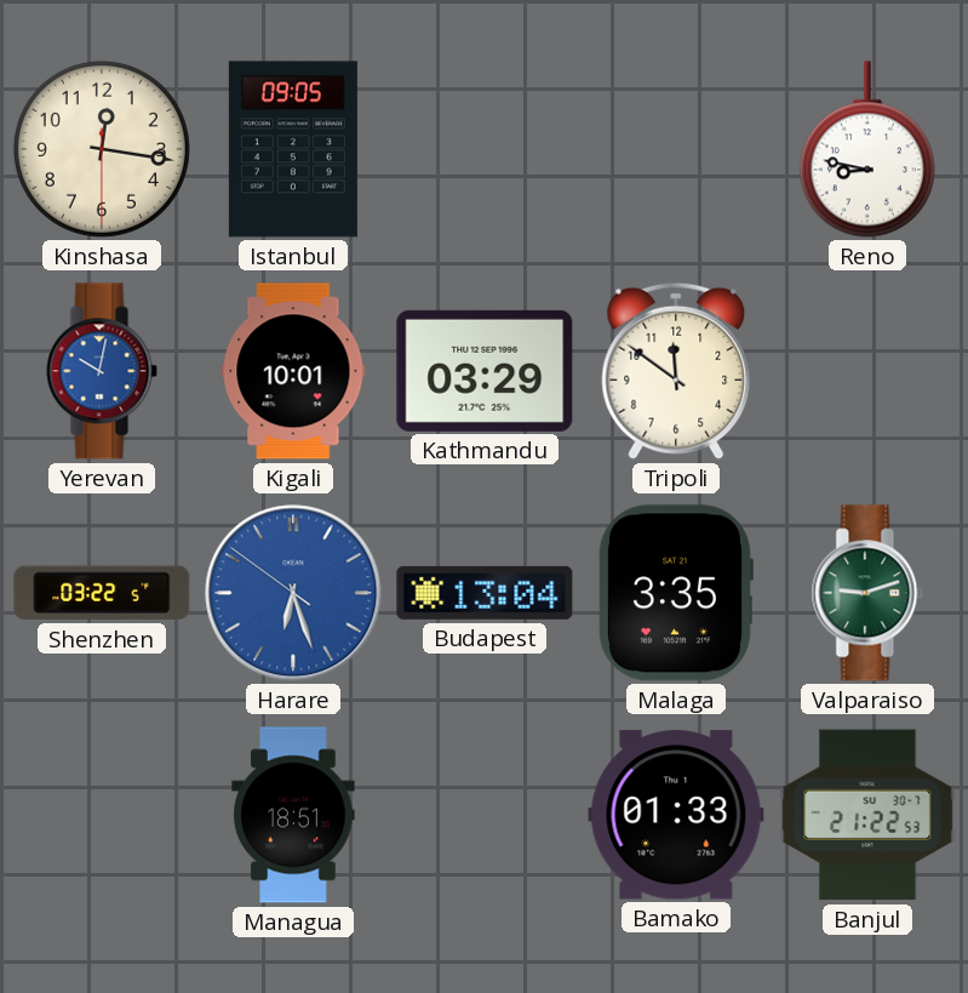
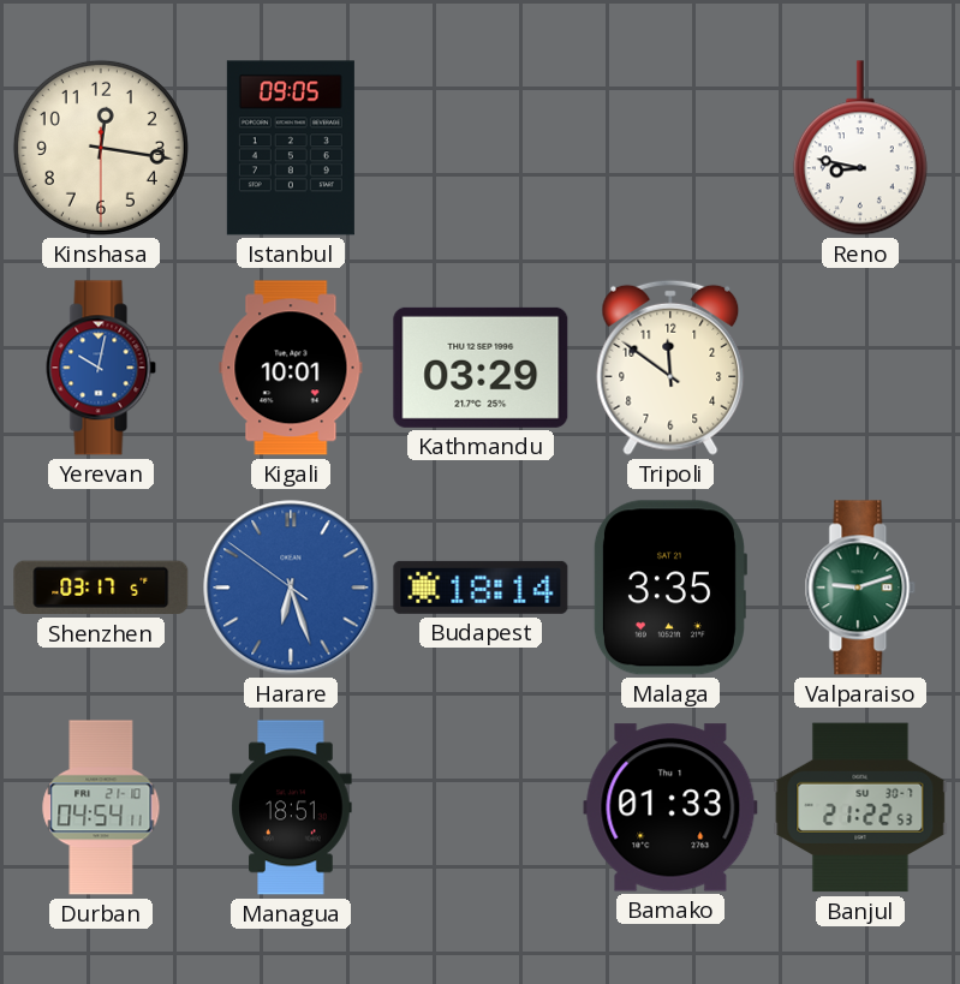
Shenzhen: 03:22 -> 03:17 (101, 588)
Budapest: 13:04 -> 18:14 (481, 588)
Durban: none -> 04:54 (101, 807)
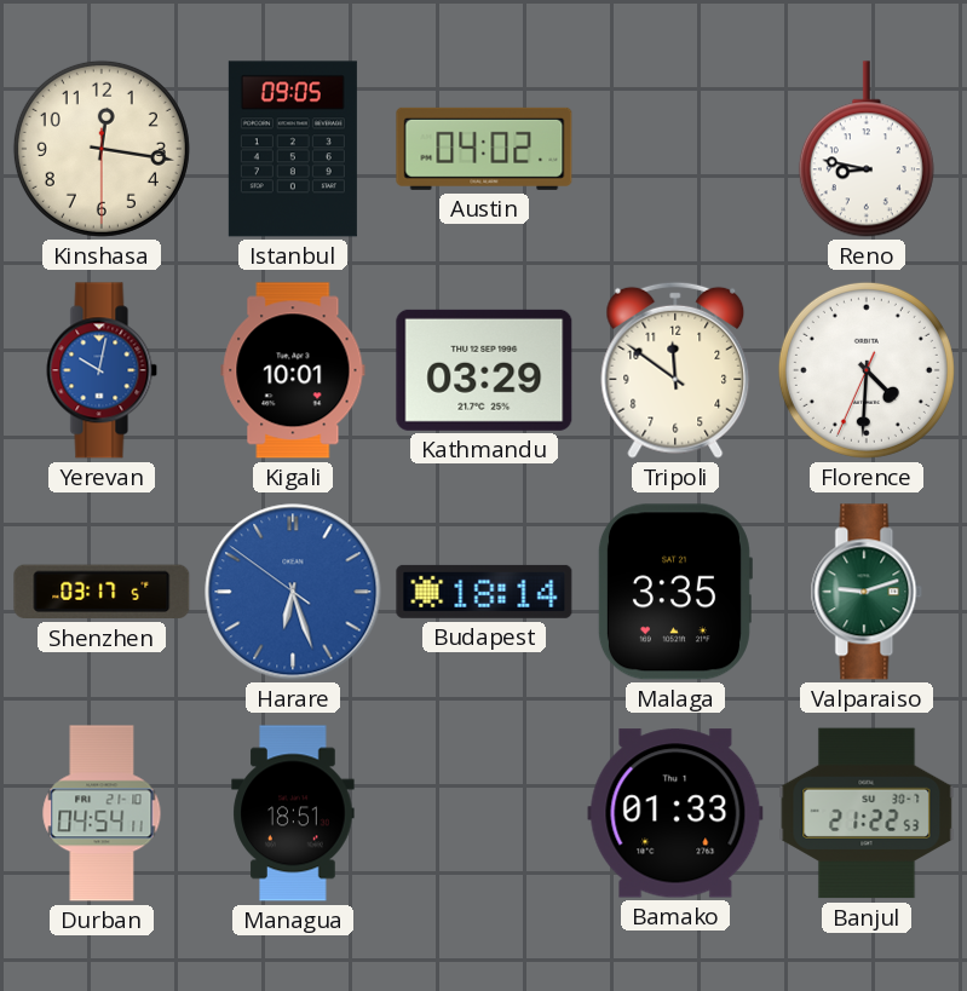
Austin: none -> 04:02 (484, 149)
Florence: none -> 4:30 (867, 370)
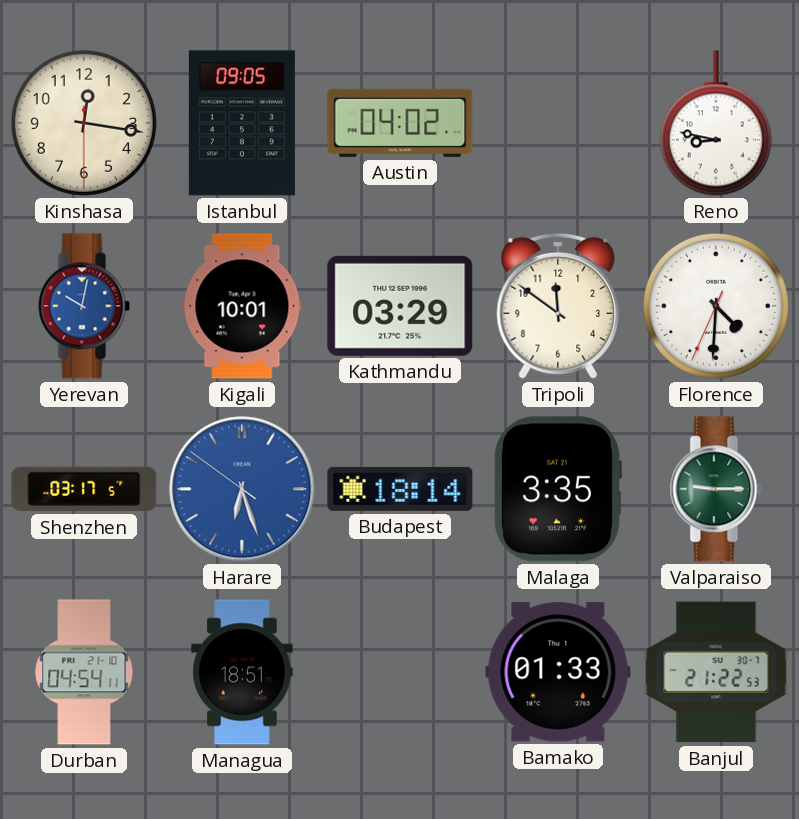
Valparaiso: 9:12 -> 9:15 (716, 489)
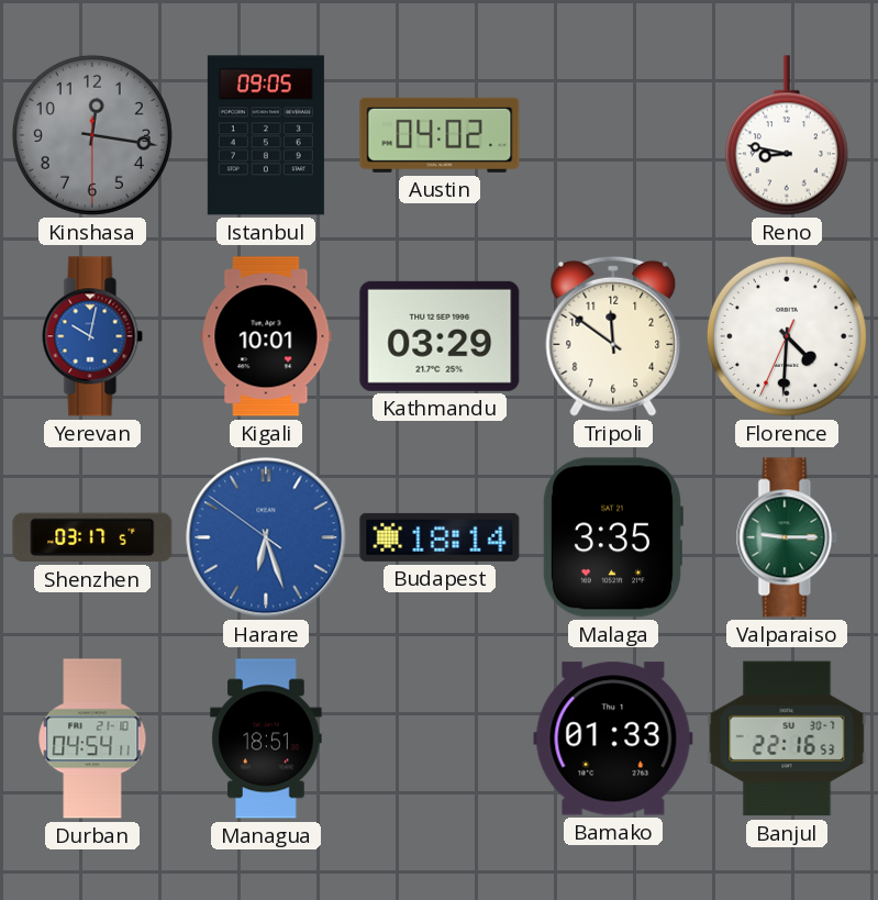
Kinshasa dial: cream -> grey (92, 135)
Banjul: 21:22 -> 22:16 (787, 738)
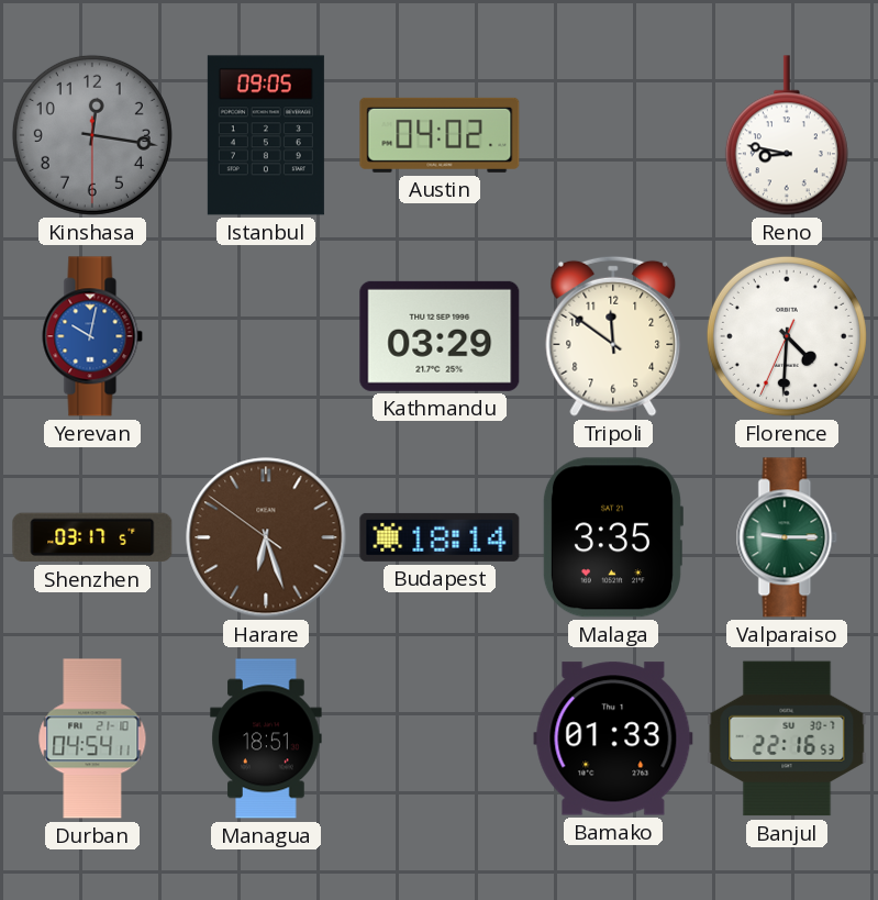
Kigali: 10:01 -> none (266, 336)
Harare dial: blue -> brown (266, 537)
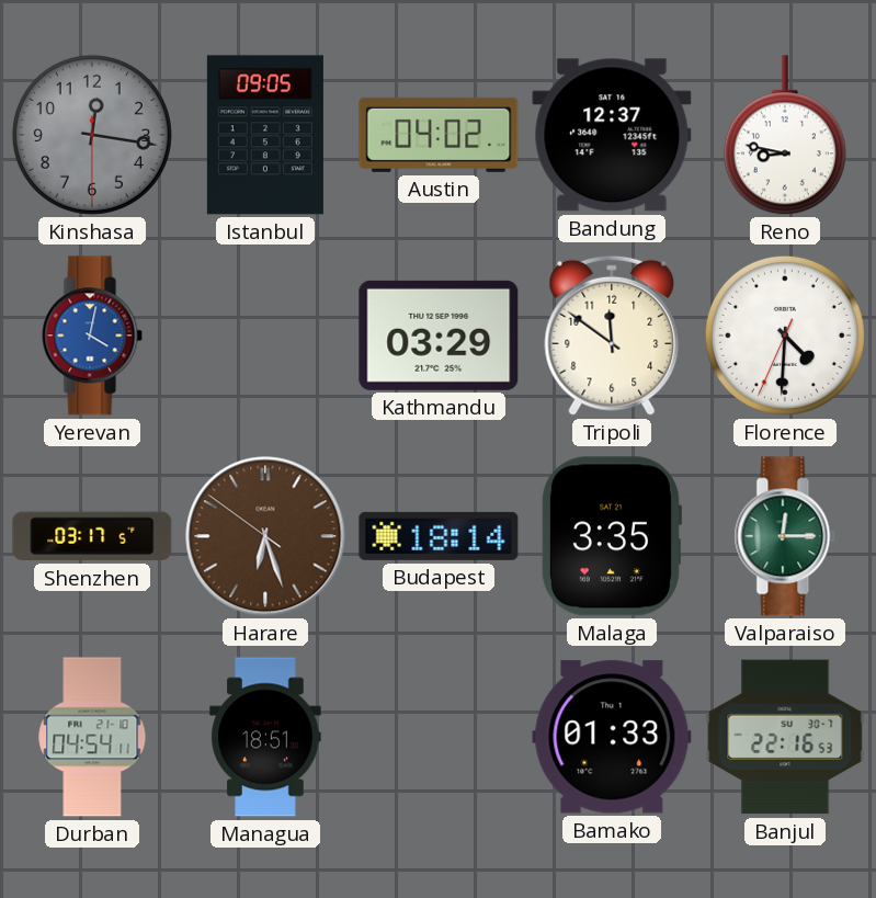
Bandung: none -> 12:37 (612, 135)
Yerevan: 10:02 -> 4:02 (92, 336)
Valparaiso: 9:15 -> 12:15 (785, 536)
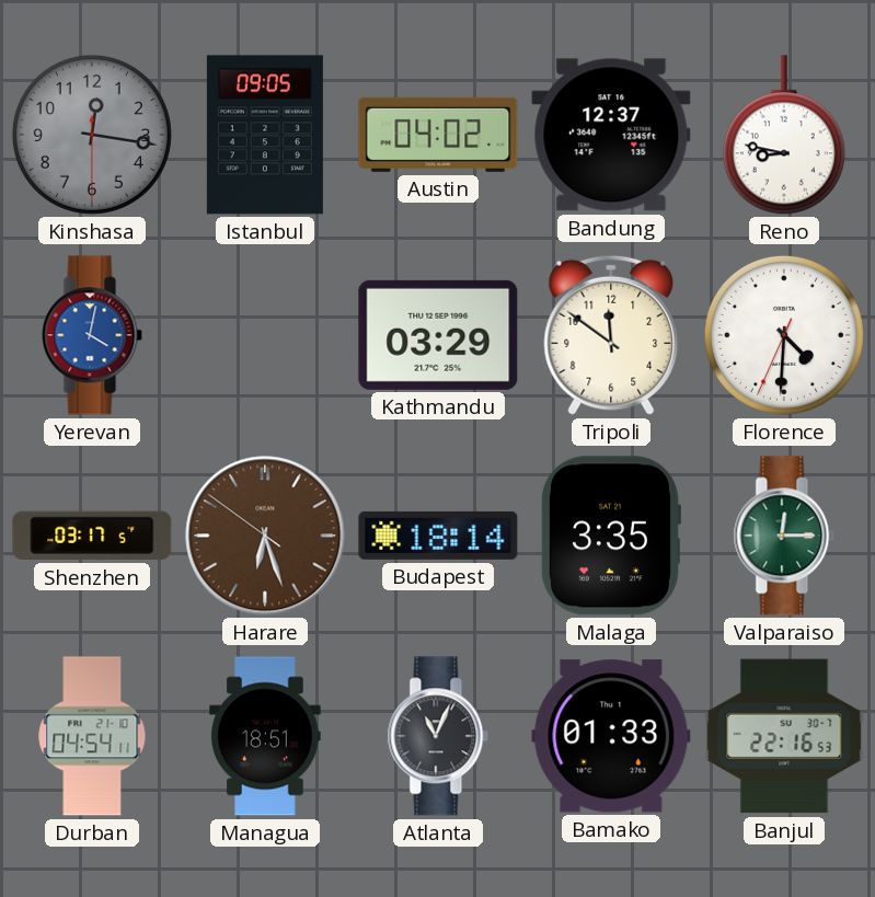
Atlanta: none -> 11:04 (438, 736)
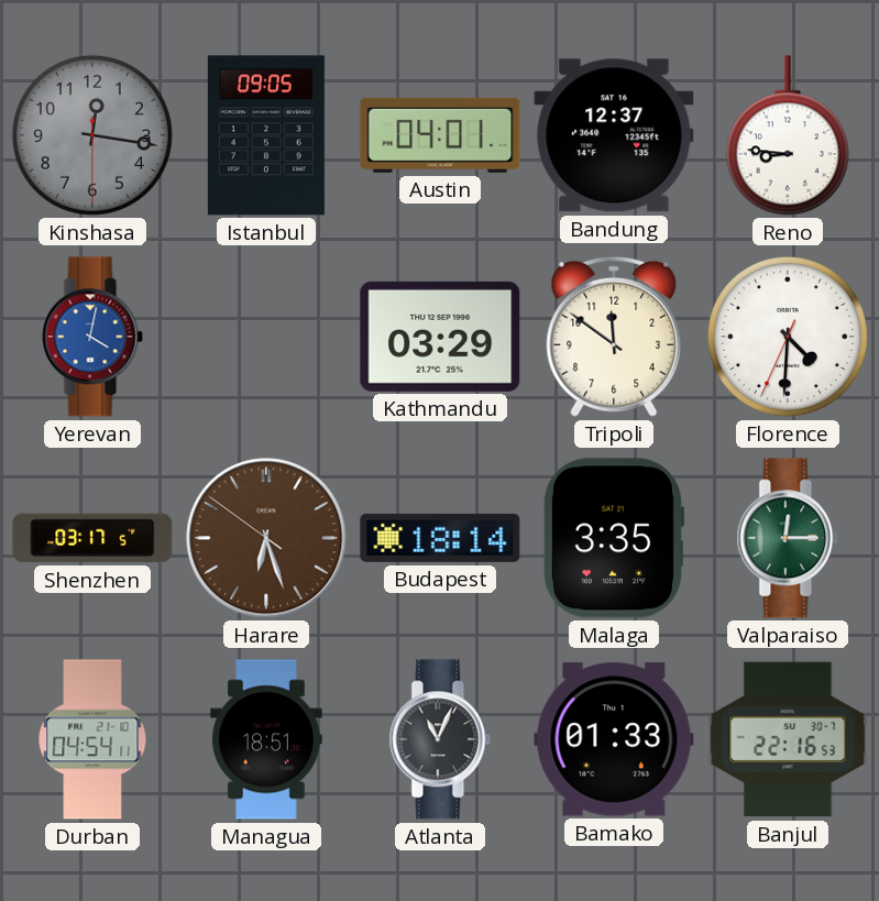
Austin: 04:02 -> 04:01 (440, 135)
Reno: 8:47 -> 8:46 (788, 135)
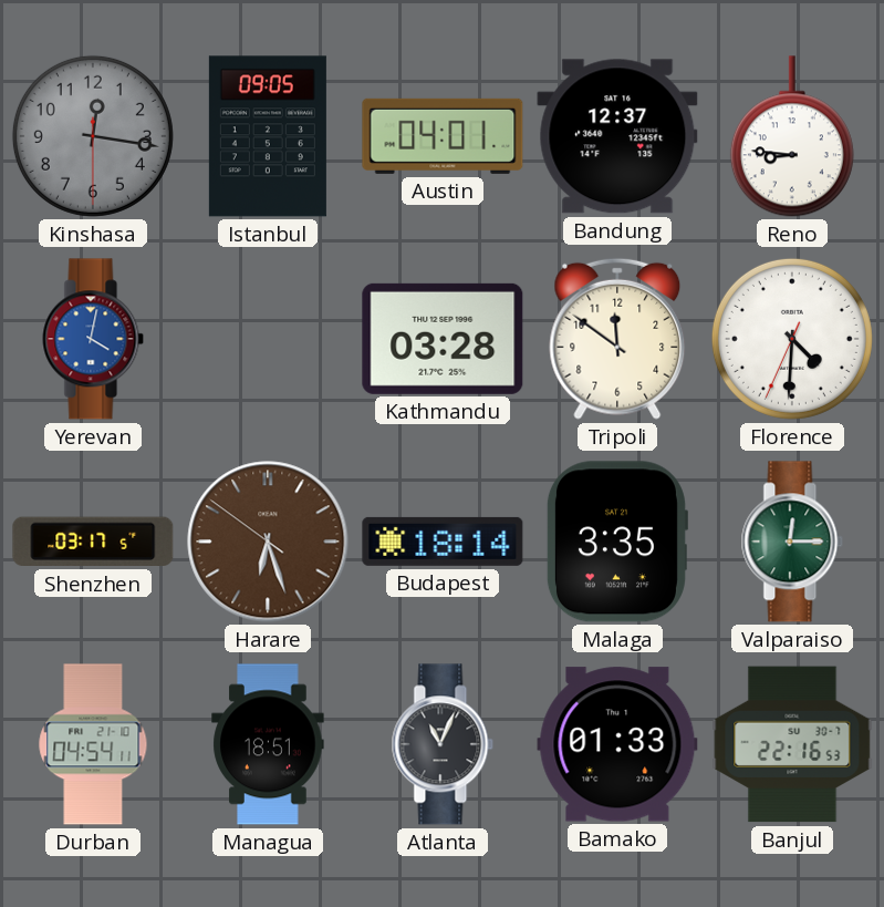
Kathmandu: 03:29 -> 03:28 (443, 339)
